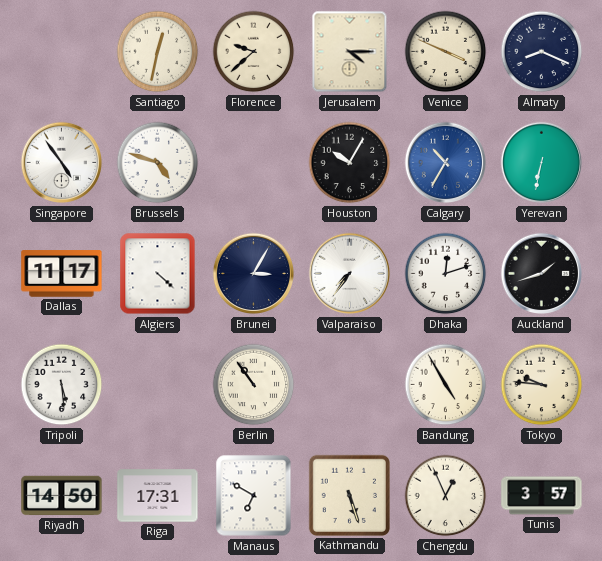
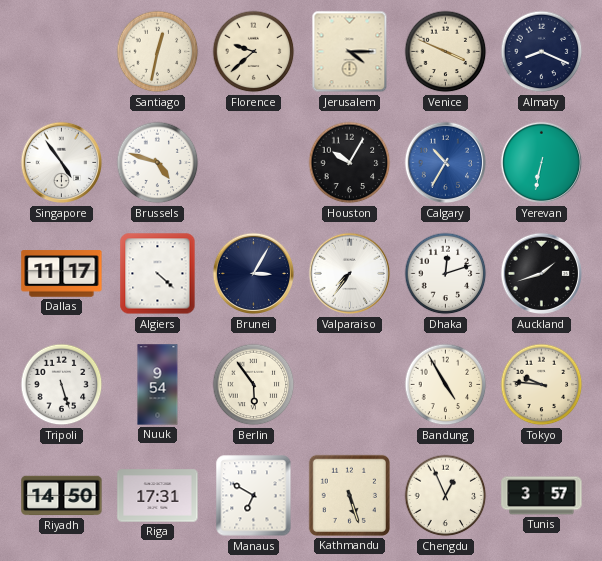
Tripoli: 5:29 -> 5:27 (62, 385)
Nuuk: none -> 9:54 (158, 385)
Berlin: 10:54 -> 5:54 (254, 385)
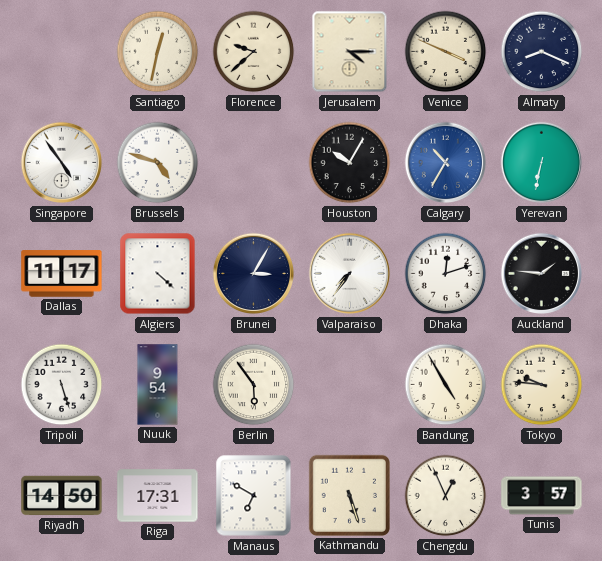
Auckland: 1:42 -> 1:46 (542, 274)
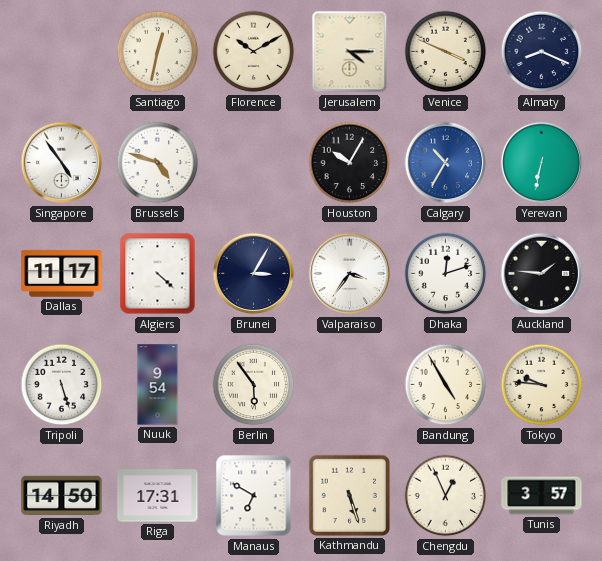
Florence: 9:38 -> 10:10 (254, 52)
Valparaiso: 7:36 -> 3:36 (350, 274)
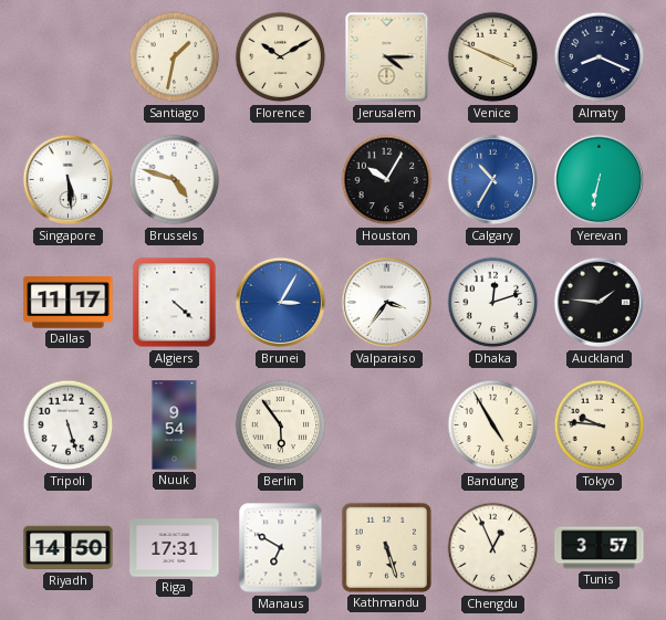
Santiago: 12:32 -> 1:32 (175, 57)
Singapore: 4:54 -> 5:29 (69, 180)
Brunei dial: navy -> blue (281, 303)
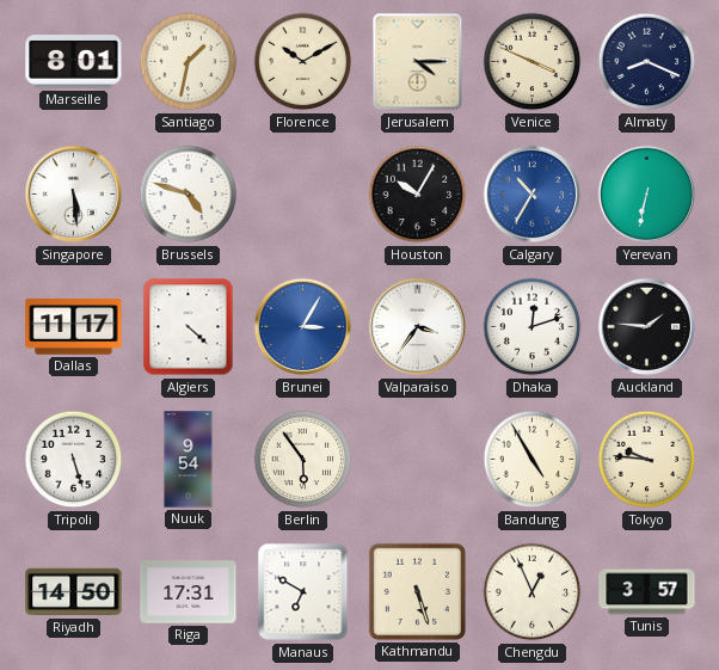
Marseille: none -> 8:01 (74, 62)
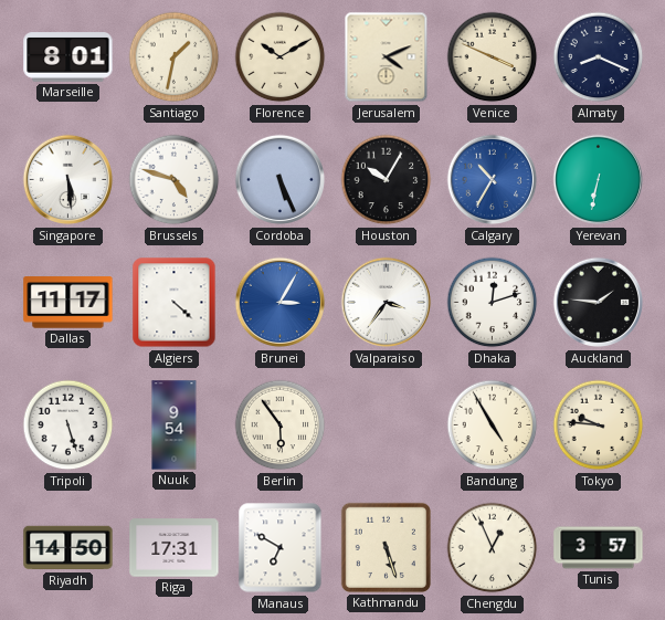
Jerusalem: 4:15 -> 4:11 (387, 57)
Cordoba: none -> 5:26 (281, 180)
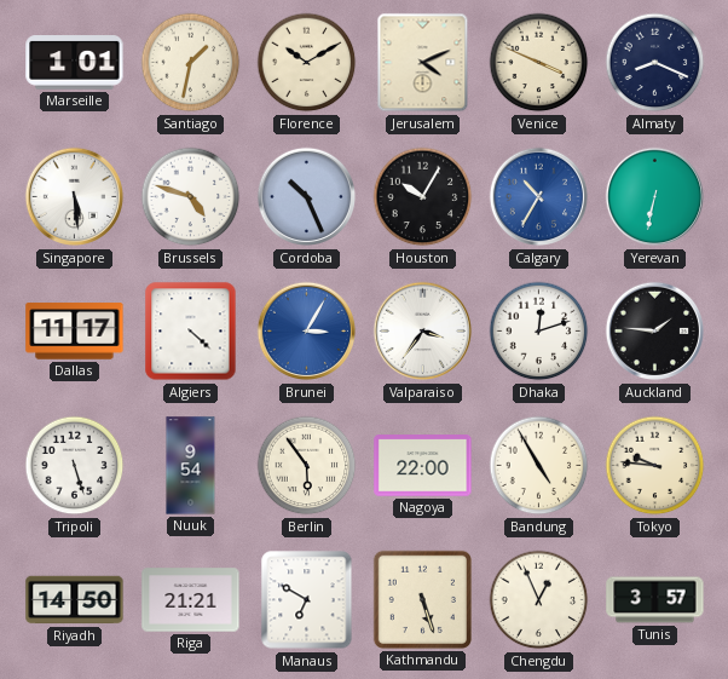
Marseille: 8:01 -> 1:01 (75, 63)
Cordoba: 5:26 -> 10:26 (307, 197)
Nagoya: none -> 22:00 (423, 466)
Riga: 17:31 -> 21:21 (191, 600)
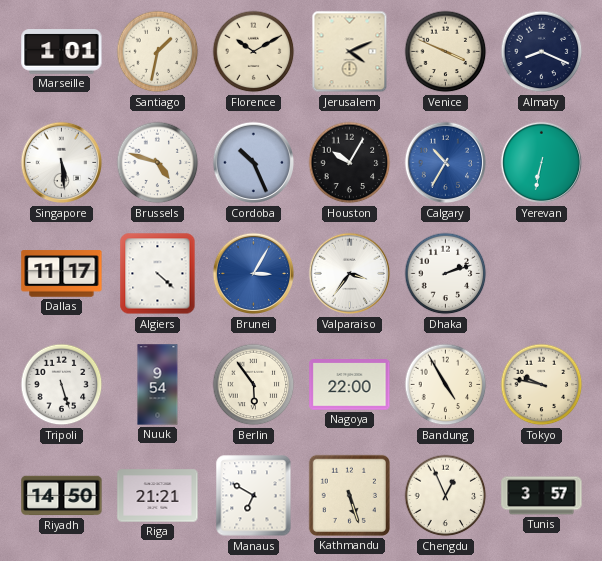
Dhaka: 12:12 -> 2:12 (446, 274)
Auckland: 1:46 -> none (655, 332)
Tokyo: 9:46 -> 9:47 (542, 385)
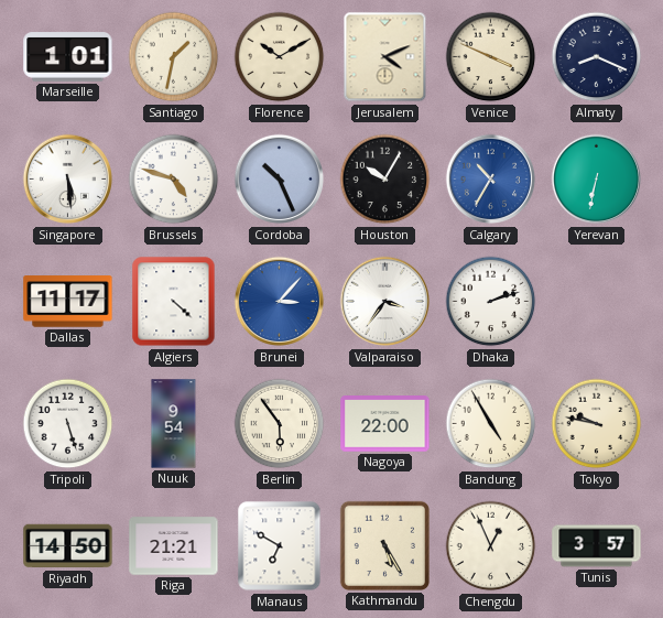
Brunei: 3:05 -> 3:07 (280, 302)
Kathmandu: 5:27 -> 5:25 (384, 545)
